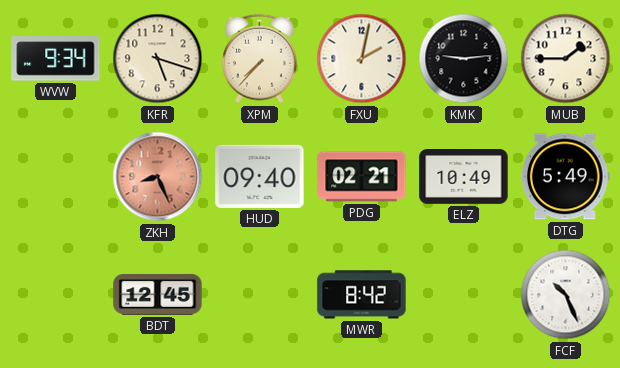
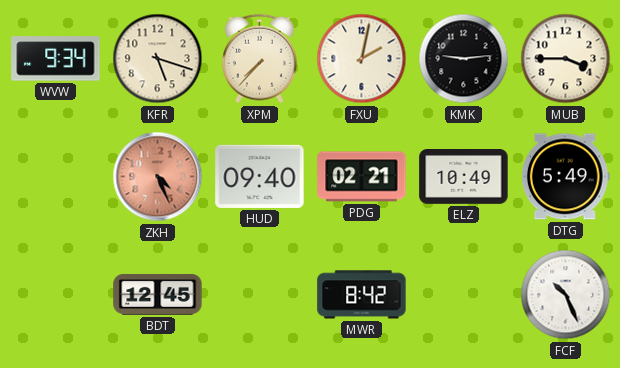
MUB: 1:45 -> 3:45 (566, 59)
ZKH: 8:26 -> 4:26 (158, 177)
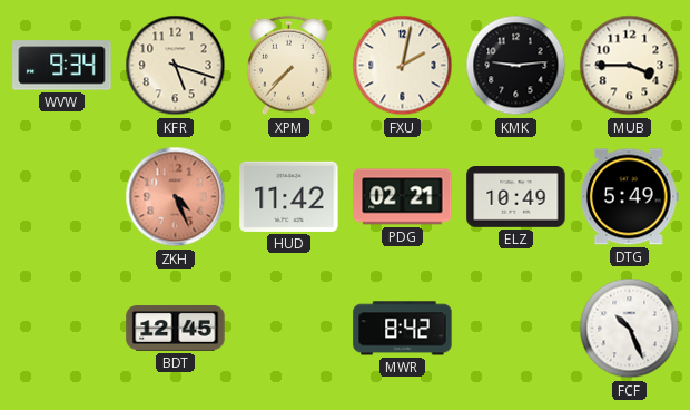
HUD: 09:40 -> 11:42 (289, 196)
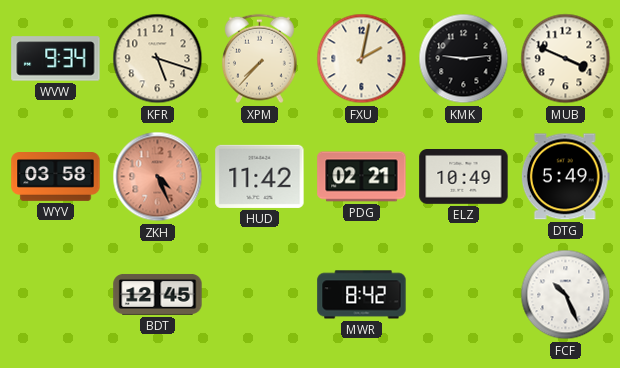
MUB: 3:45 -> 3:49 (566, 59)
WYV: none -> 03:58 (56, 177)
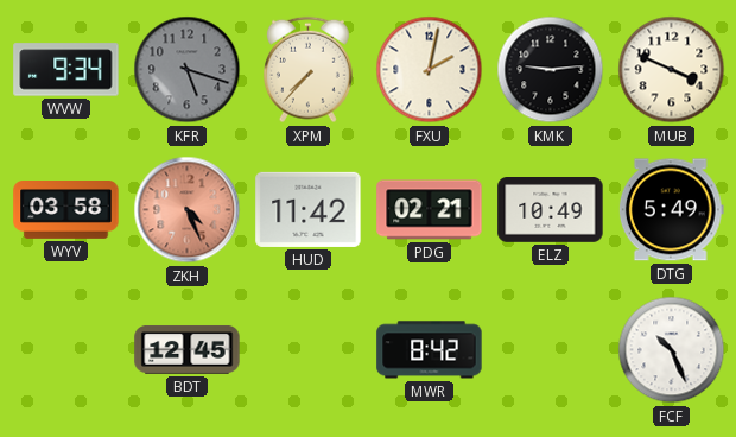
KFR dial: cream -> grey (188, 70)
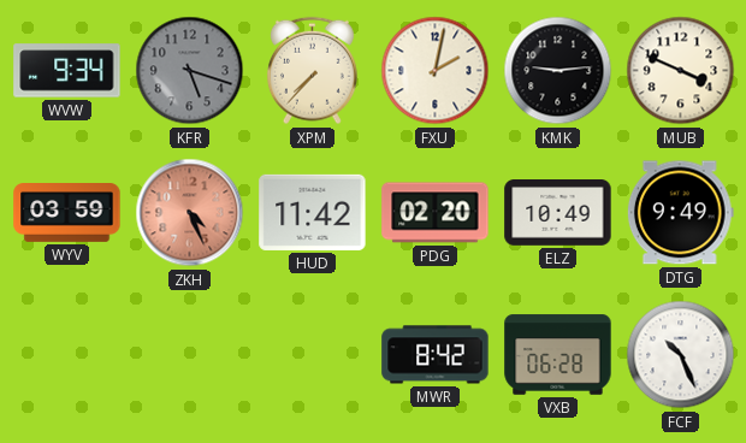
WYV: 03:58 -> 03:59 (67, 213)
PDG: 02:21 -> 02:20 (436, 213)
DTG: 5:49 -> 9:49 (680, 213)
BDT: 12:45 -> none (188, 349)
VXB: none -> 06:28 (558, 355)
